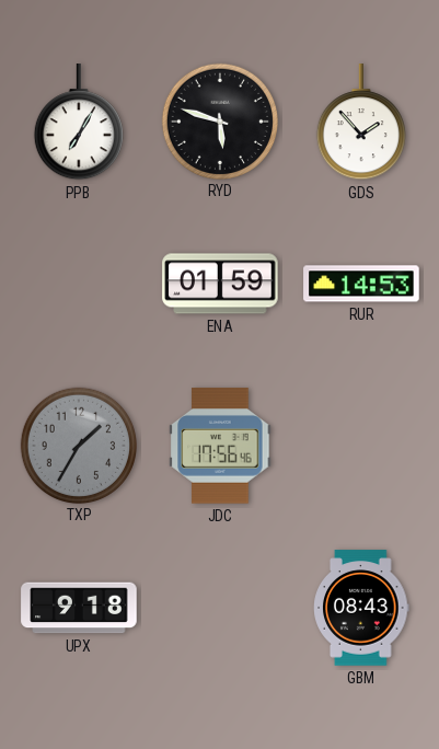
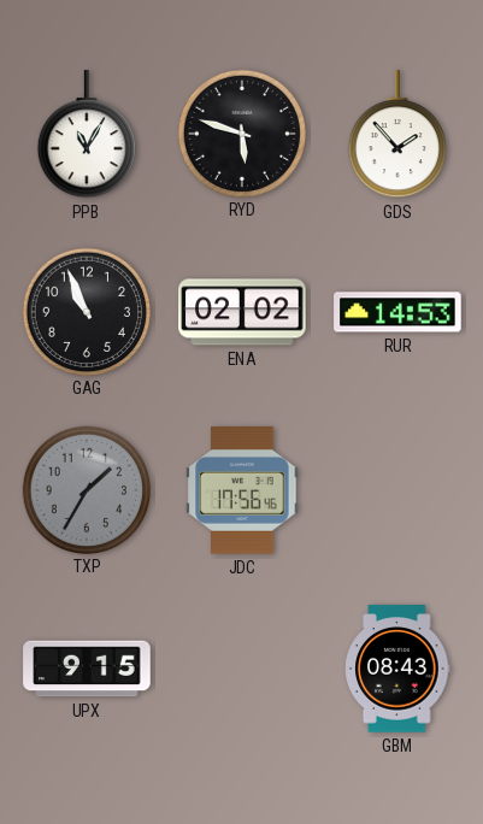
PPB: 7:05 -> 11:05 (87, 135)
GAG: none -> 10:56 (86, 311)
ENA: 01:59 -> 02:02 (242, 312)
UPX: 9:18 -> 9:15 (87, 669)
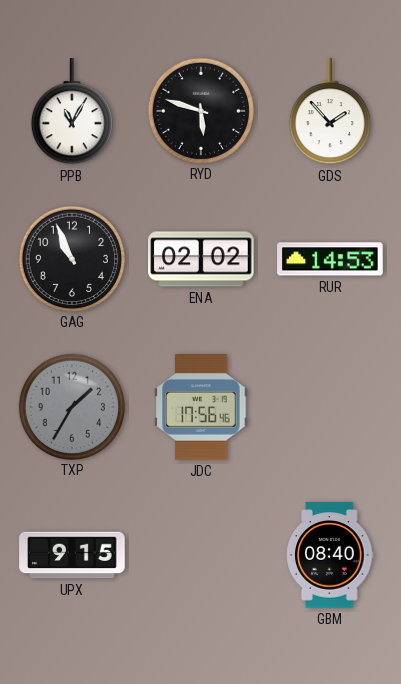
GBM: 08:43 -> 08:40 (330, 555)
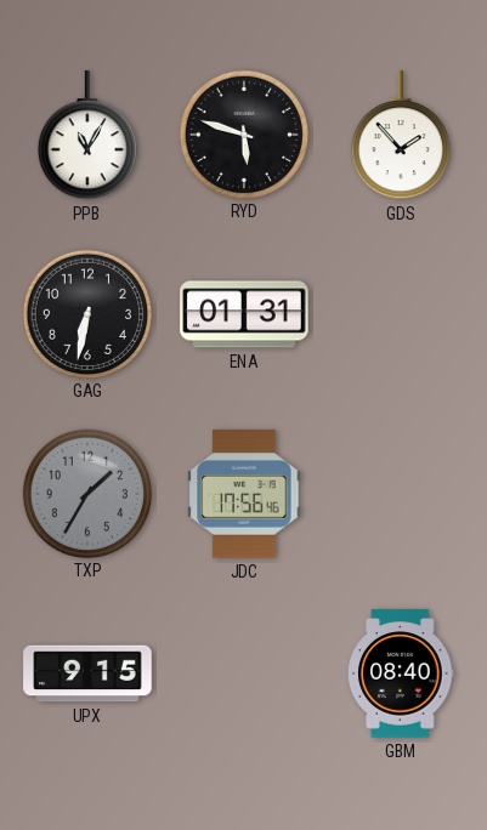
GAG: 10:56 -> 6:32 (86, 313)
ENA: 02:02 -> 01:31 (244, 314)
RUR: 14:53 -> none (330, 259)
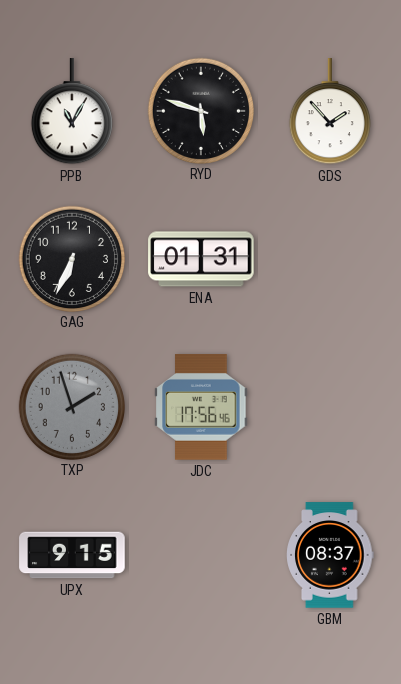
GAG: 6:32 -> 6:34 (71, 258)
TXP: 1:35 -> 1:57 (71, 406)
GBM: 08:40 -> 08:37 (330, 555)
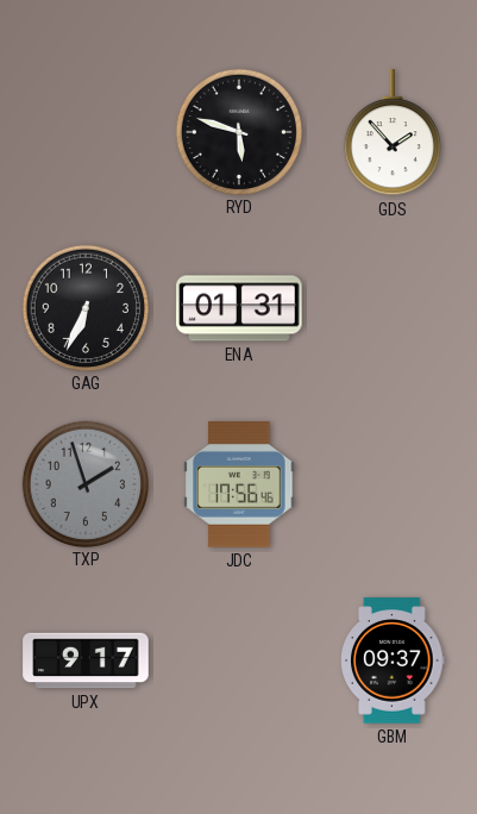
PPB: 11:05 -> none (72, 112)
UPX: 9:15 -> 9:17 (86, 660)
GBM: 08:37 -> 09:37 (393, 660)
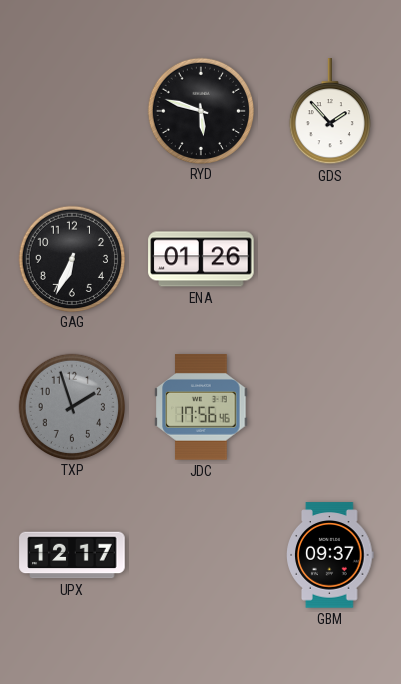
ENA: 01:31 -> 01:26 (201, 259)
UPX: 9:17 -> 12:17 (72, 555)
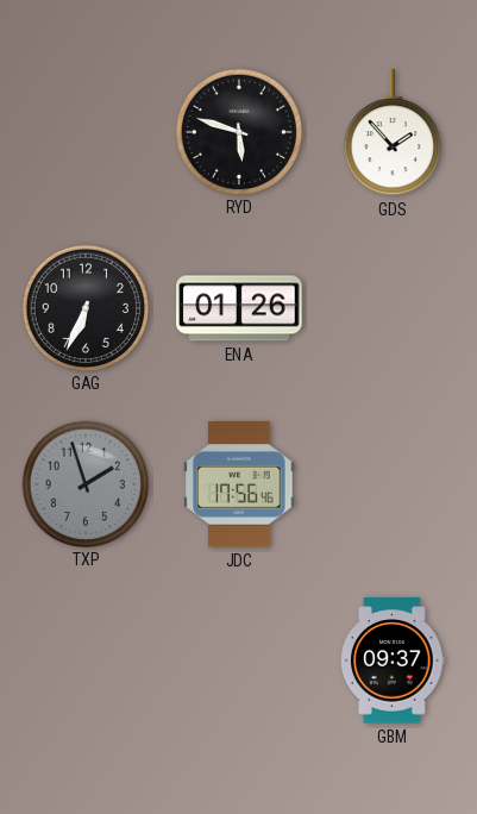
UPX: 12:17 -> none (72, 555)
